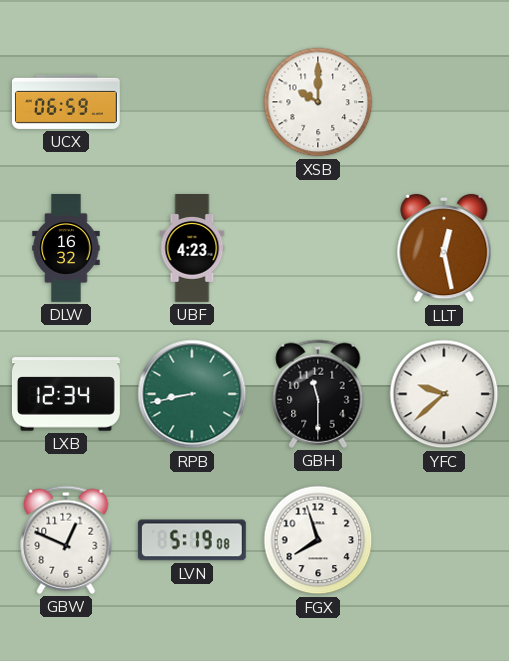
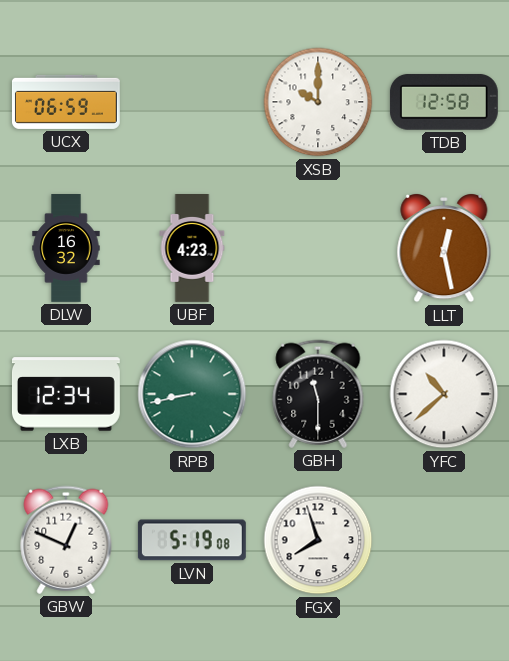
TDB: none -> 12:58 (444, 102)
YFC: 9:38 -> 10:38 (444, 394)
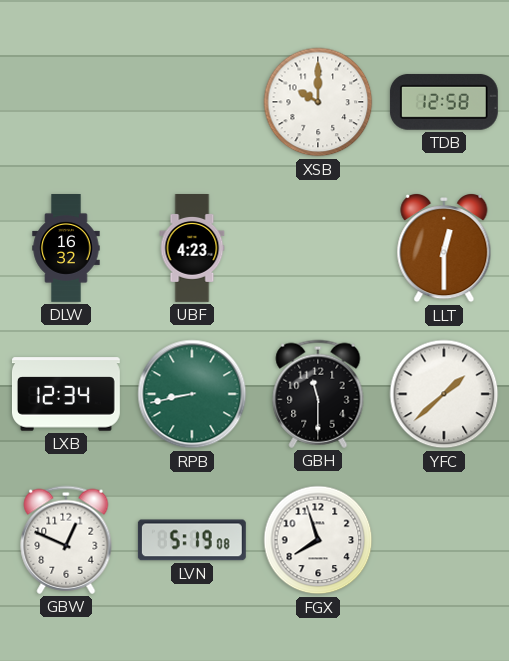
UCX: 06:59 -> none (66, 102)
LLT: 12:28 -> 12:30 (444, 249)
YFC: 10:38 -> 1:38 (444, 394)
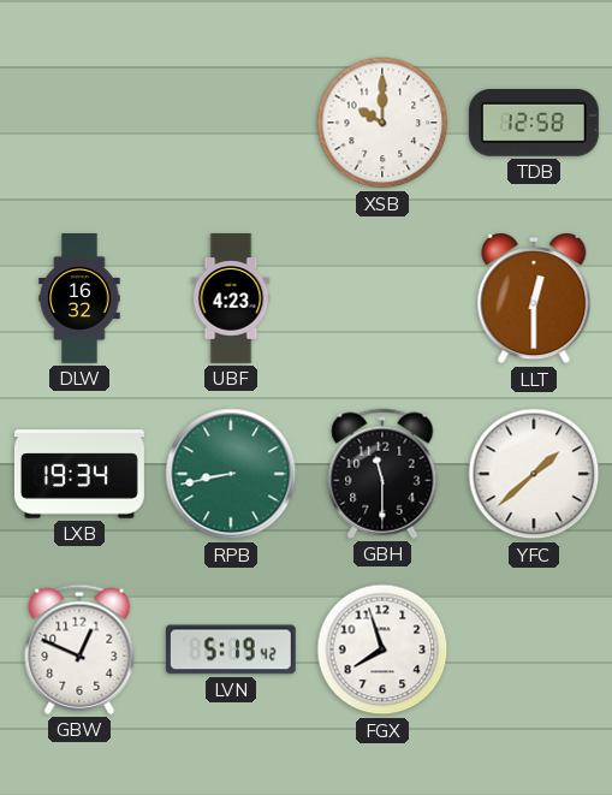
LXB: 12:34 -> 19:34 (79, 474)
LVN: 5:19:08 -> 5:19:42 (231, 649)
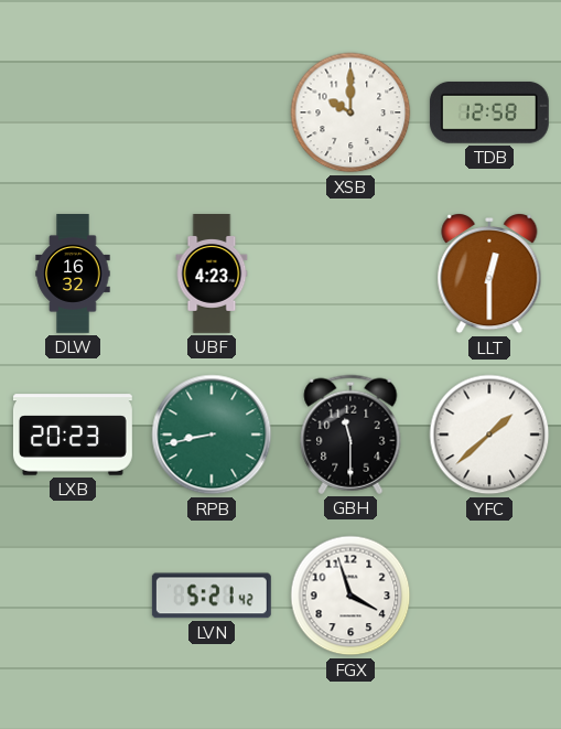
LXB: 19:34 -> 20:23 (73, 435)
GBW: 12:49 -> none (79, 649)
LVN: 5:19 -> 5:21 (212, 596)
FGX: 7:57 -> 3:57 (350, 596)
